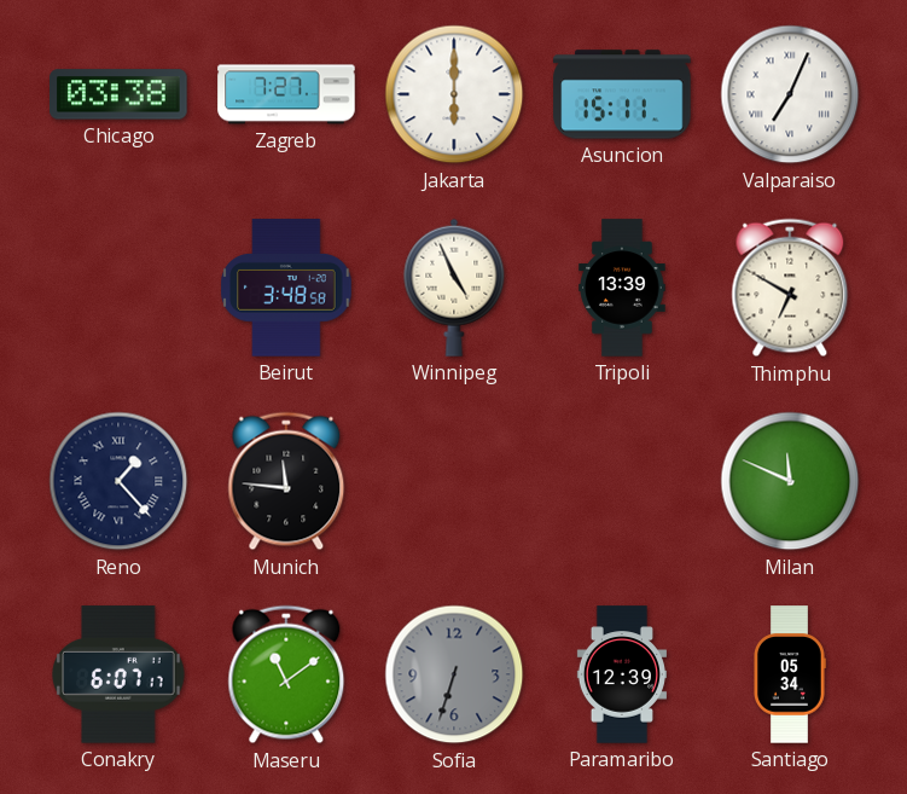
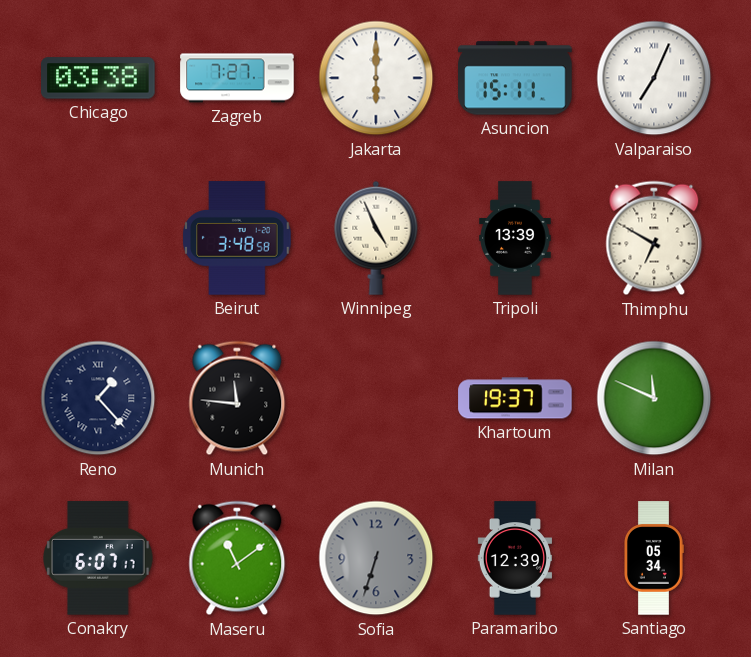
Khartoum: none -> 19:37 (515, 398)
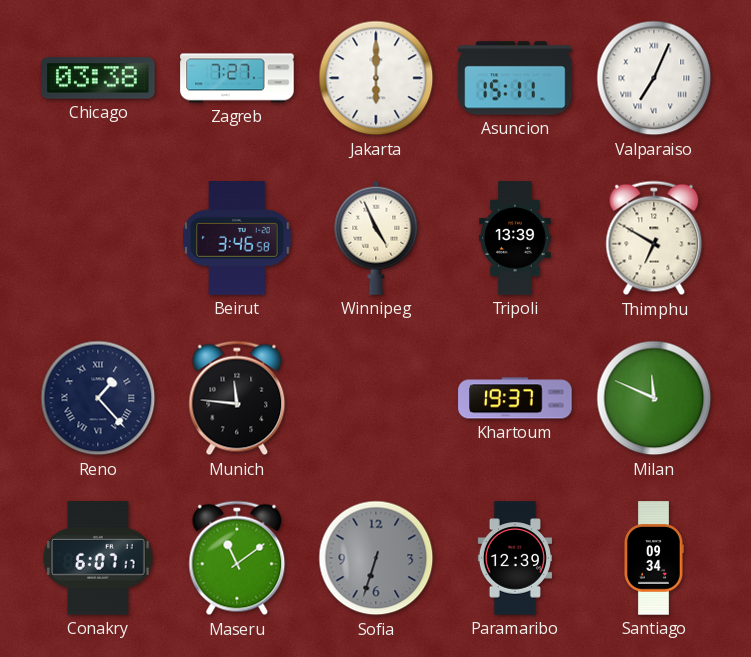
Beirut: 3:48 -> 3:46 (237, 238)
Santiago: 05:34 -> 09:34 (654, 558)
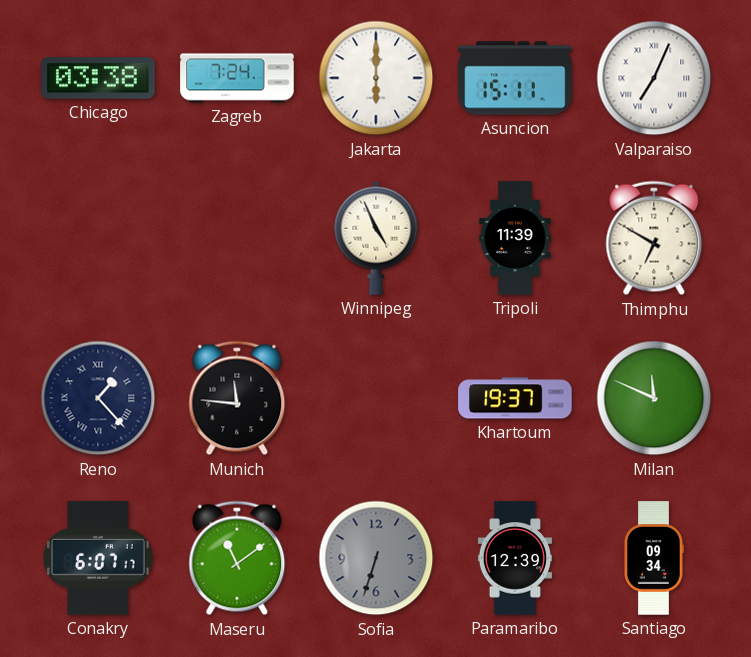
Zagreb: 7:27 -> 7:24 (237, 78)
Beirut: 3:46 -> none (237, 238)
Tripoli: 13:39 -> 11:39 (515, 238)
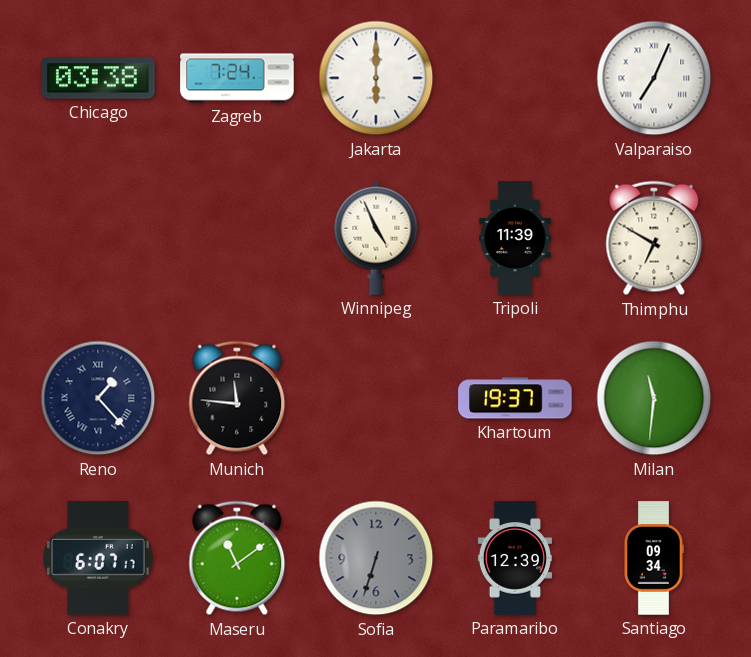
Asuncion: 15:11 -> none (515, 78)
Milan: 11:49 -> 11:31 (654, 398)
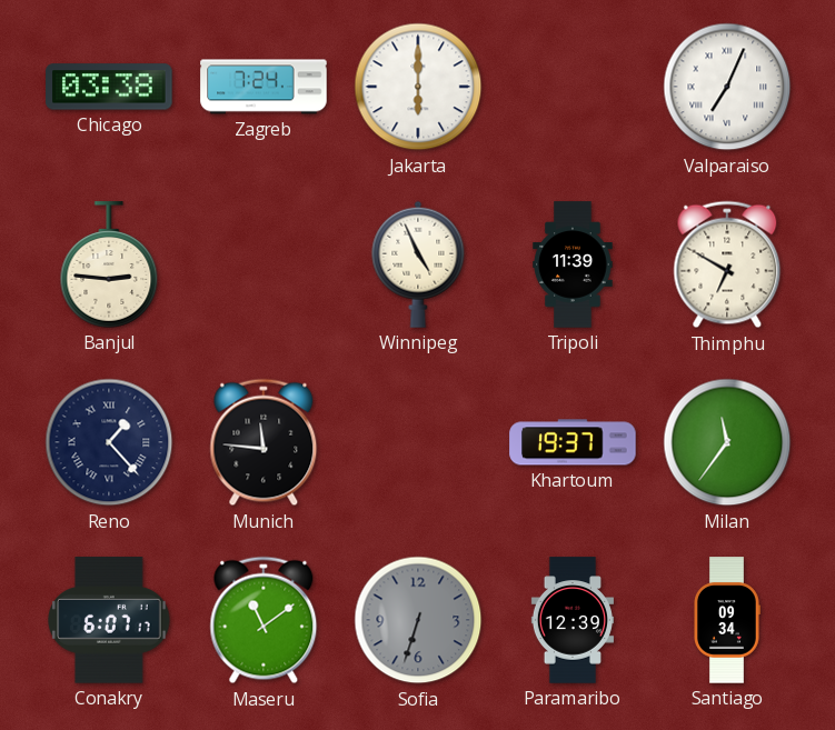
Banjul: none -> 2:46 (109, 264)
Milan: 11:31 -> 11:36 (727, 442)
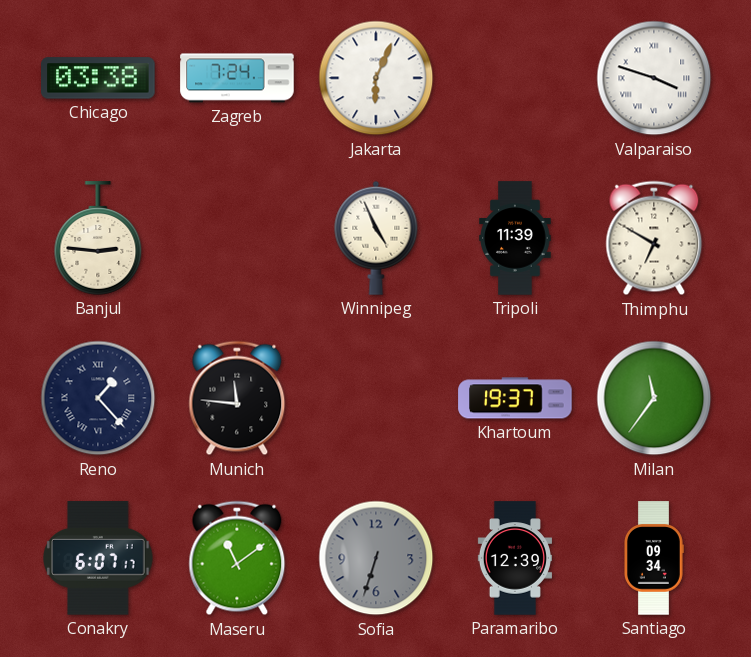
Jakarta: 6:00 -> 6:04 (376, 78)
Valparaiso: 7:04 -> 3:48 (654, 78)
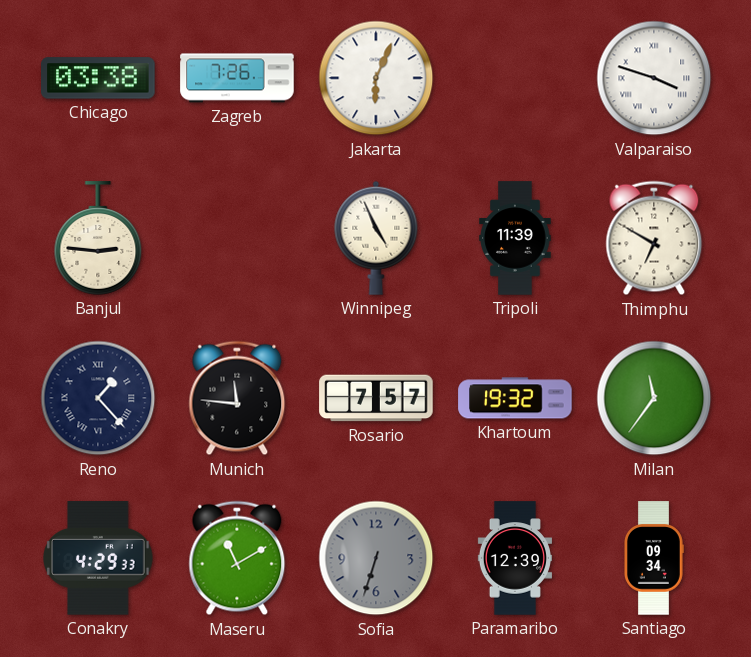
Zagreb: 7:24 -> 7:26 (237, 78)
Rosario: none -> 7:57 (376, 398)
Khartoum: 19:37 -> 19:32 (515, 398)
Conakry: 6:07 -> 4:29 (98, 558)
Maseru: 11:09 -> 11:10 (237, 558)
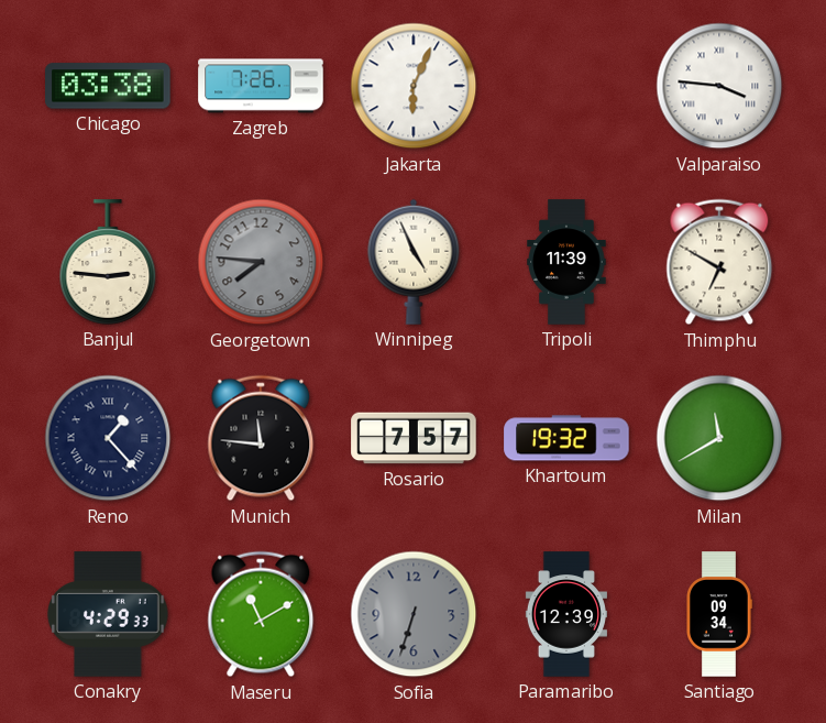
Valparaiso: 3:48 -> 3:46 (719, 86)
Georgetown: none -> 7:46 (261, 262)
Milan: 11:36 -> 11:40 (719, 438)
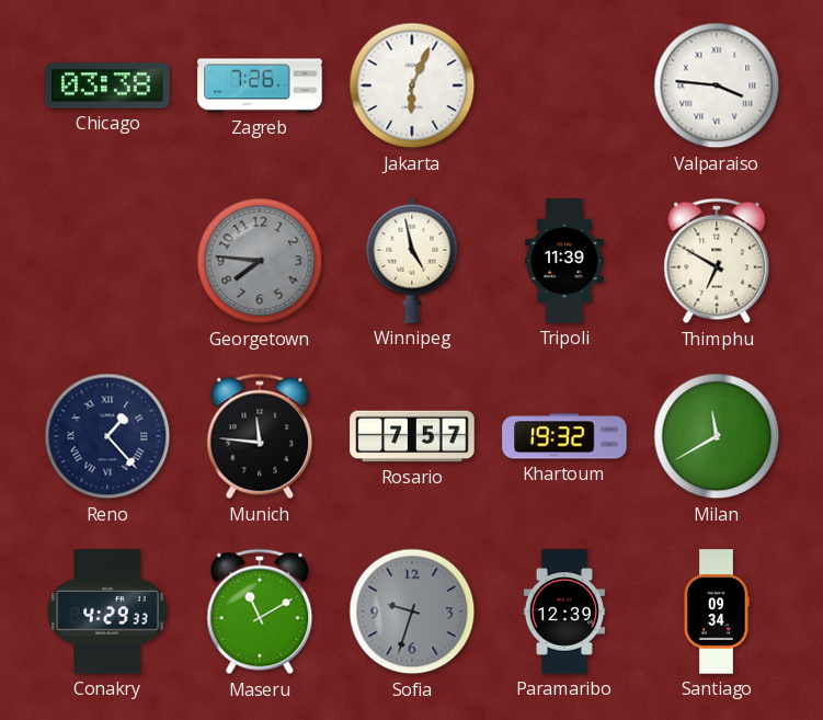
Banjul: 2:46 -> none (108, 262)
Winnipeg: 4:56 -> 4:58 (412, 261)
Sofia: 6:33 -> 9:33 (412, 612)
